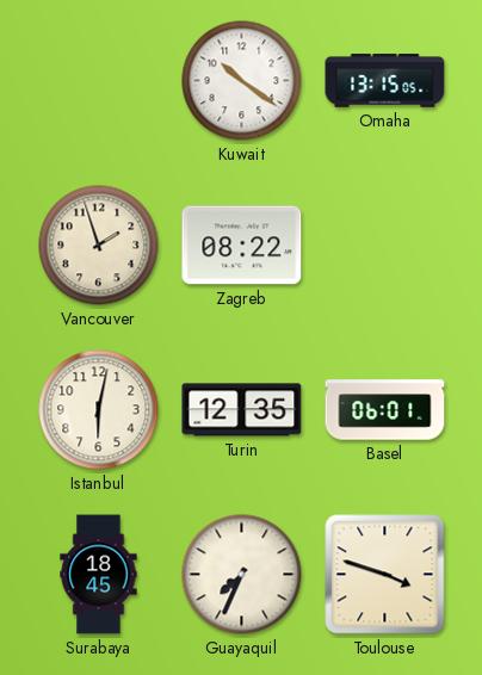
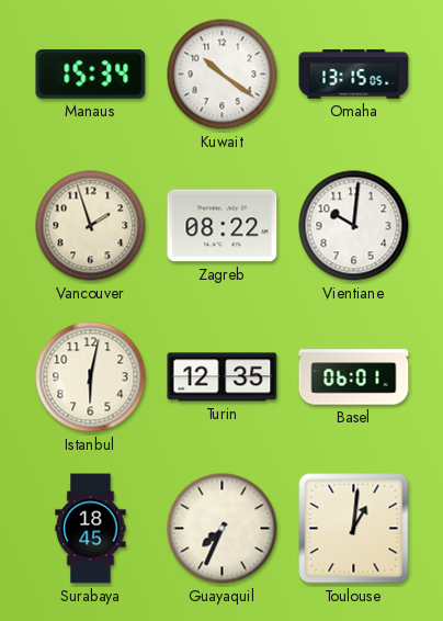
Manaus: none -> 15:34 (91, 75)
Vientiane: none -> 10:01 (354, 226)
Toulouse: 3:48 -> 1:01 (354, 529)
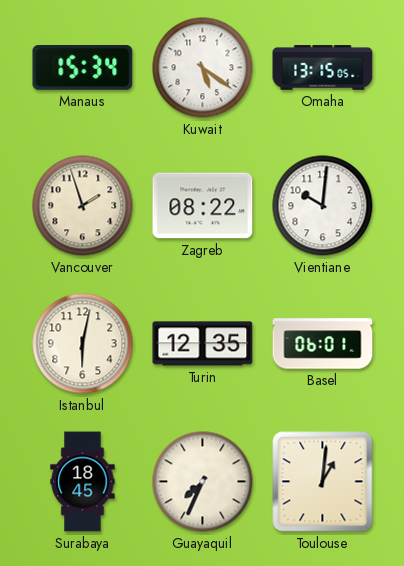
Kuwait: 10:21 -> 5:21 (203, 68)
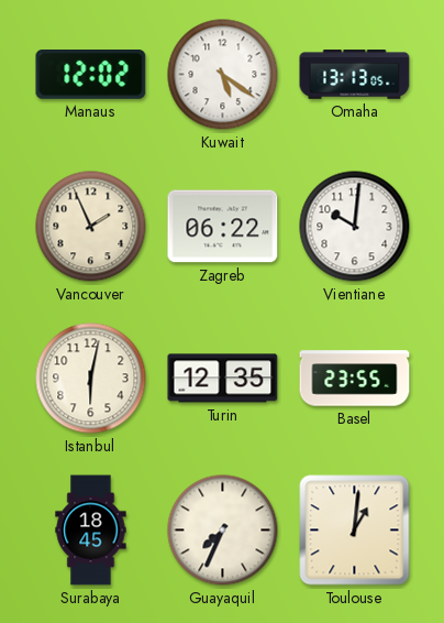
Manaus: 15:34 -> 12:02 (91, 75)
Omaha: 13:15 -> 13:13 (355, 75)
Vancouver: 1:57 -> 1:56 (91, 227)
Zagreb: 08:22 -> 06:22 (223, 227)
Basel: 06:01 -> 23:55 (355, 379)
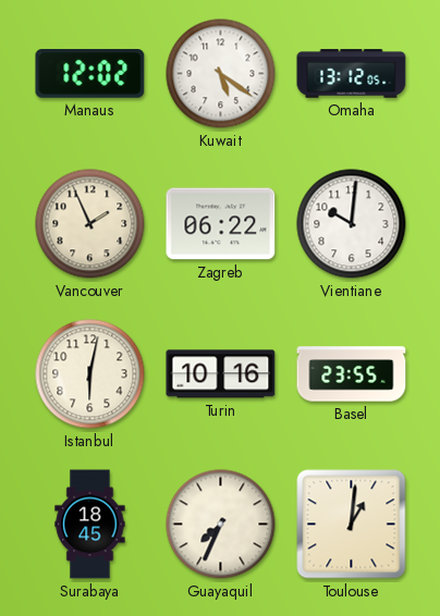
Omaha: 13:13 -> 13:12 (352, 74)
Turin: 12:35 -> 10:16 (221, 374)
